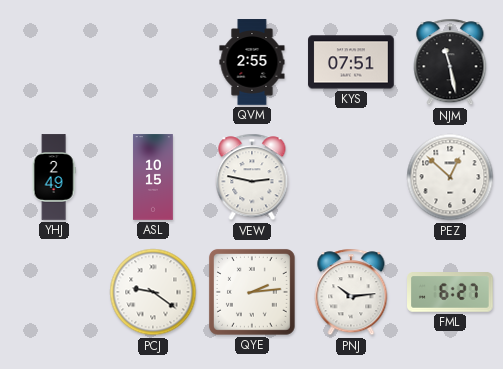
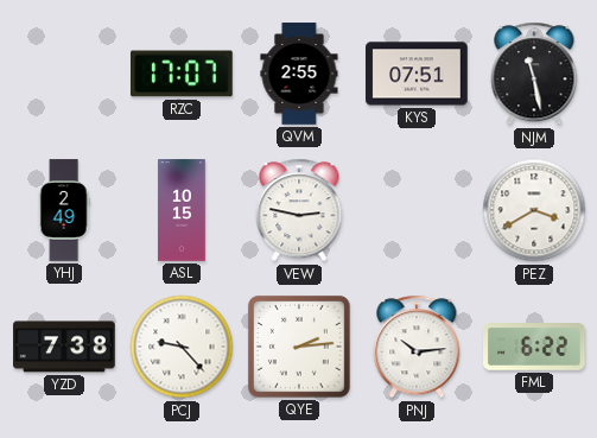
RZC: none -> 17:07 (183, 74)
PEZ: 12:52 -> 3:40 (534, 210)
YZD: none -> 7:38 (64, 347)
PCJ: 9:21 -> 9:23 (182, 347)
FML: 6:27 -> 6:22 (535, 348)
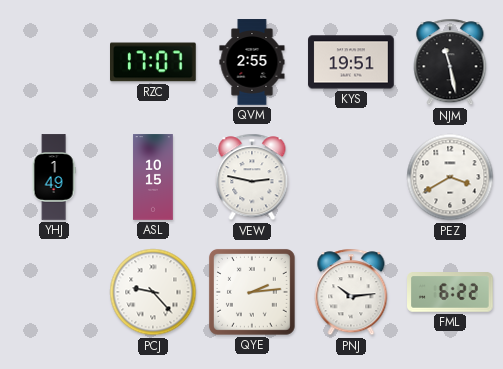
KYS: 07:51 -> 19:51 (351, 62)
YHJ: 2:49 -> 1:49 (54, 177)
YZD: 7:38 -> none (64, 347)
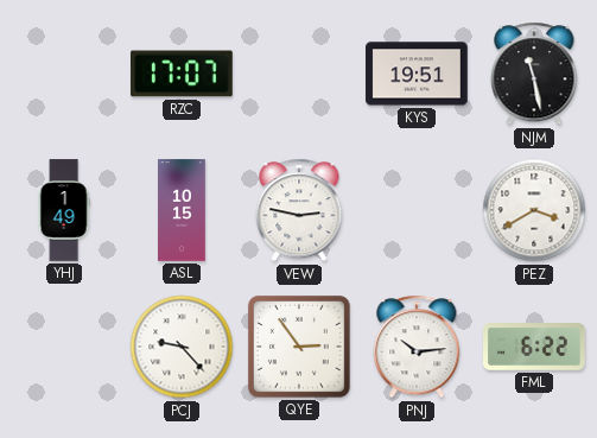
QVM: 2:55 -> none (252, 62)
QYE: 2:14 -> 2:54 (299, 347)
